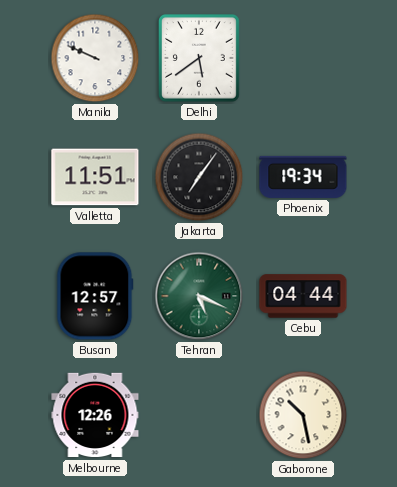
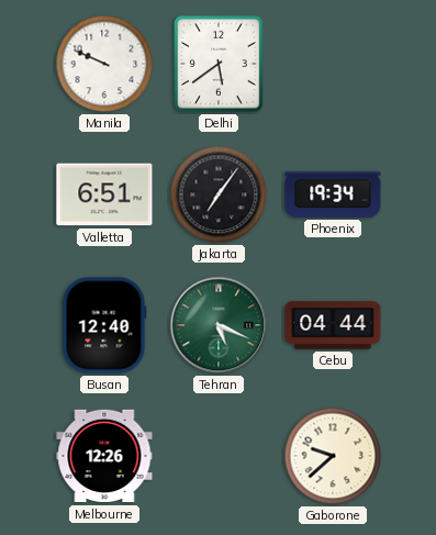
Valletta: 11:51 -> 6:51 (104, 194)
Busan: 12:57 -> 12:40 (104, 325)
Gaborone: 10:28 -> 9:38 (333, 456)
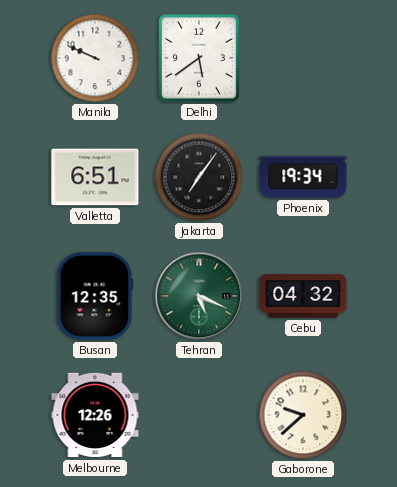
Busan: 12:40 -> 12:35 (95, 296)
Cebu: 04:44 -> 04:32 (303, 296)
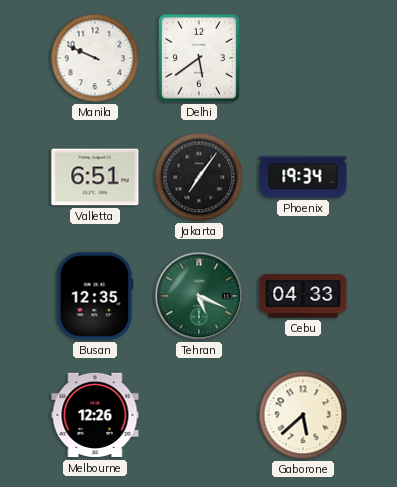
Cebu: 04:32 -> 04:33 (303, 296)
Gaborone: 9:38 -> 5:38 (303, 415)
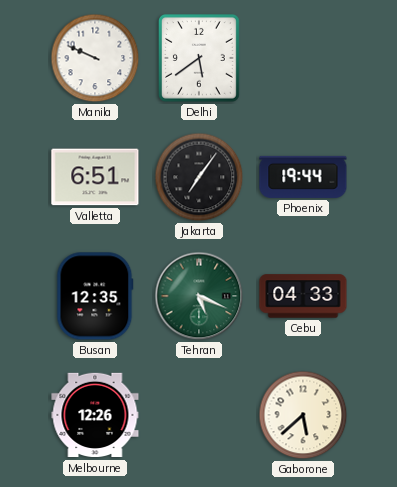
Phoenix: 19:34 -> 19:44 (303, 177)
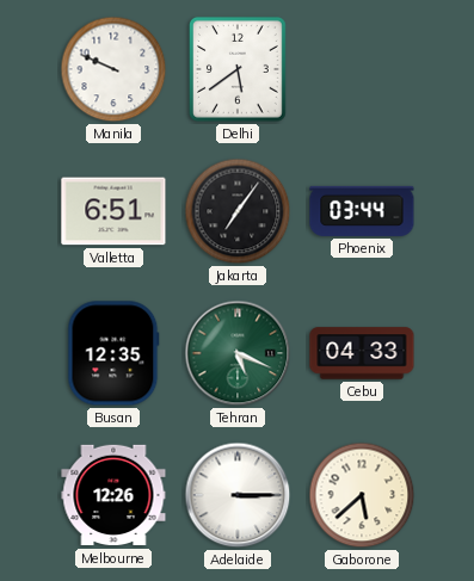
Phoenix: 19:44 -> 03:44 (362, 211)
Adelaide: none -> 3:15 (238, 495)
